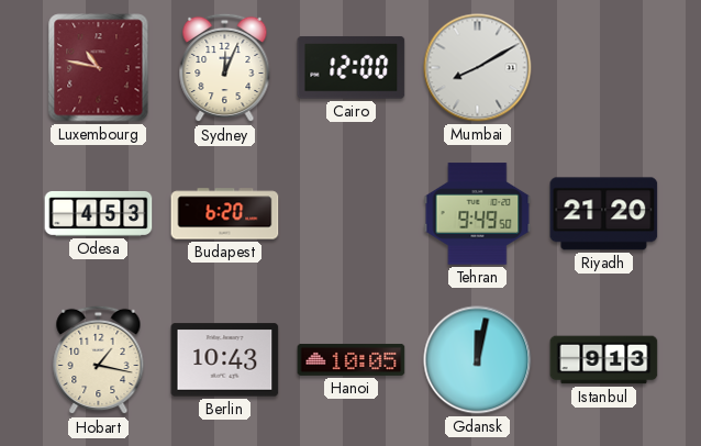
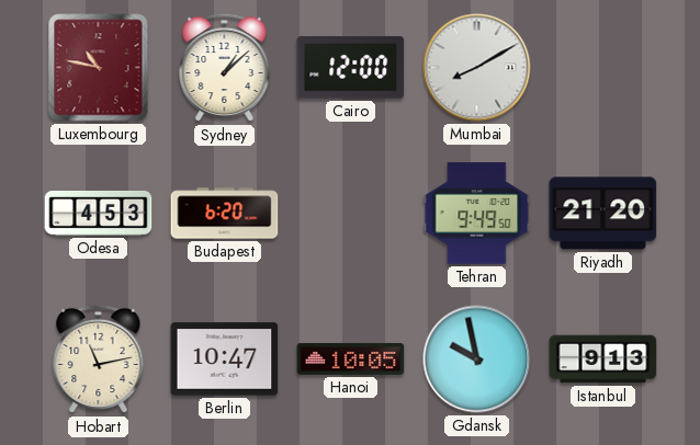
Sydney: 12:04 -> 1:08 (225, 68)
Hobart: 1:17 -> 11:13 (99, 360)
Berlin: 10:43 -> 10:47 (225, 360)
Gdansk: 12:02 -> 9:58 (477, 360)
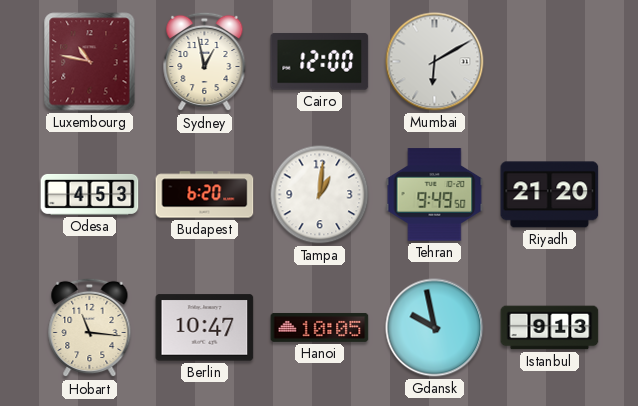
Sydney: 1:08 -> 12:58 (205, 62)
Mumbai: 8:10 -> 6:10 (435, 62)
Tampa: none -> 1:01 (320, 195)
Hobart: 11:13 -> 11:16 (90, 328)
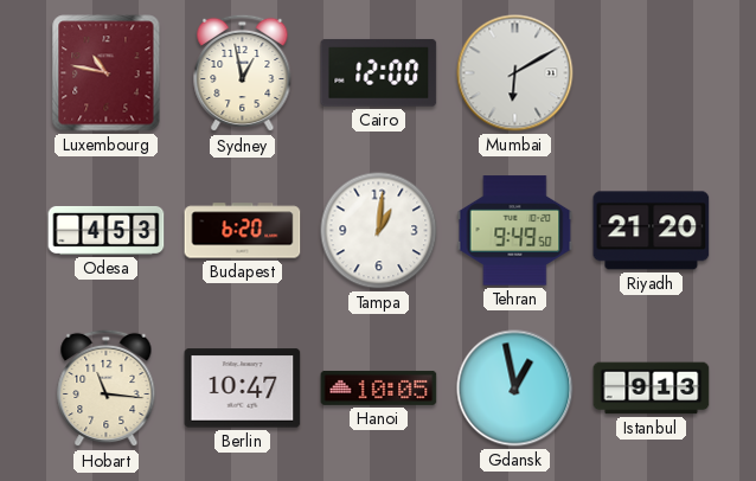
Gdansk: 9:58 -> 12:58 (515, 389)
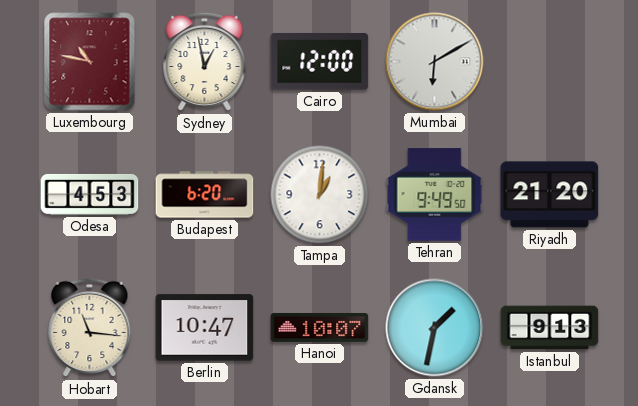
Hanoi: 10:05 -> 10:07 (320, 327)
Gdansk: 12:58 -> 1:32 (435, 328)
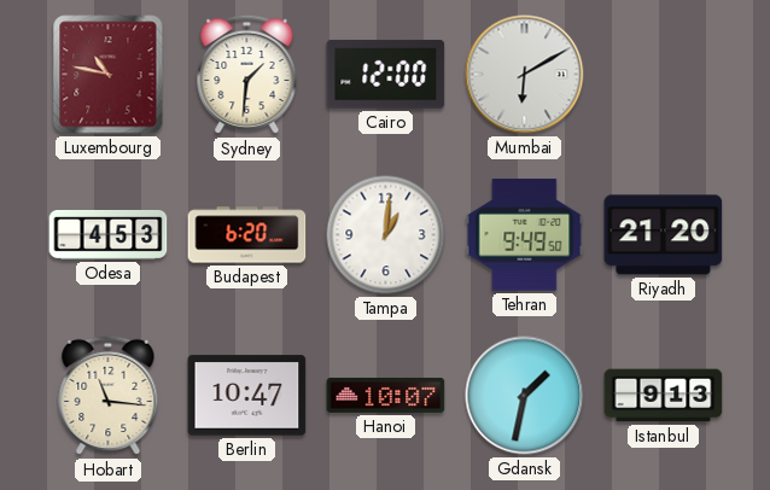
Sydney: 12:58 -> 1:31 (247, 75)
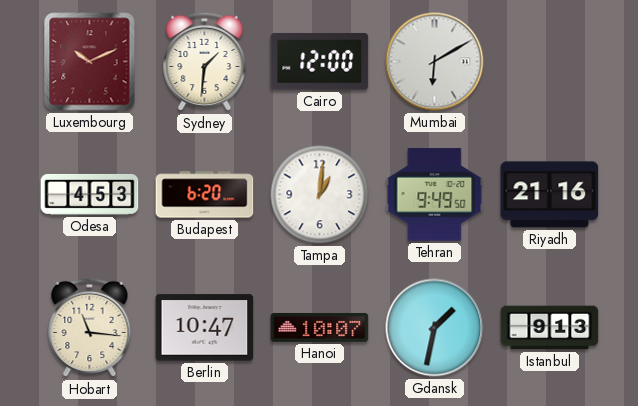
Luxembourg: 10:47 -> 10:11 (90, 62)
Riyadh: 21:20 -> 21:16 (550, 195)
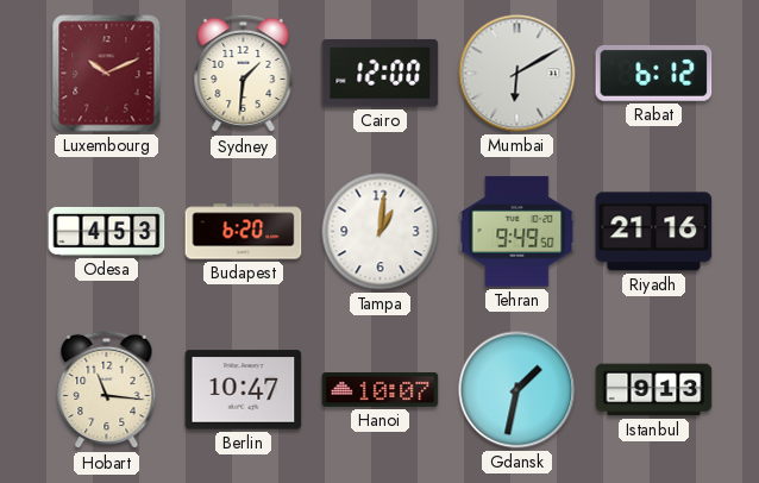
Rabat: none -> 6:12 (654, 73)
